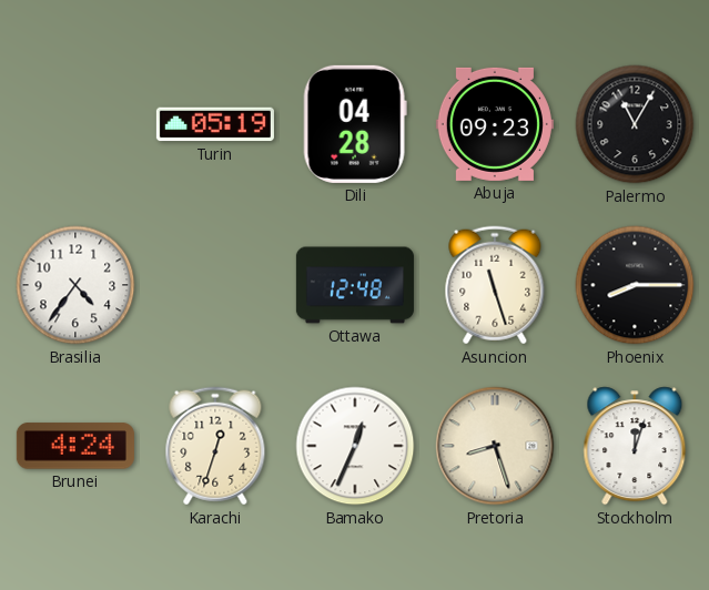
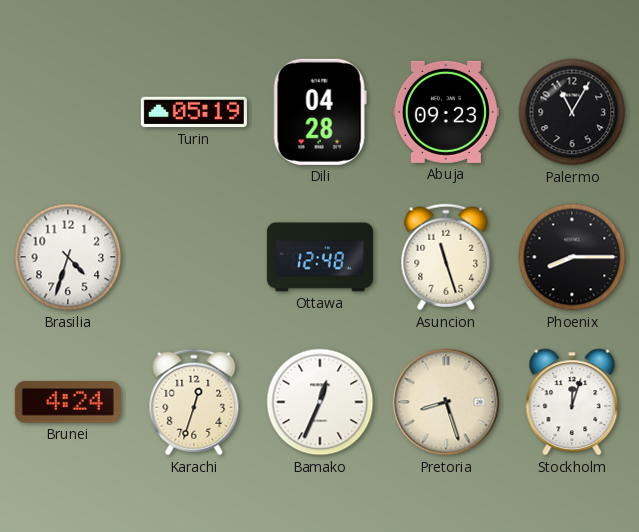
Brasilia: 4:36 -> 4:33 (68, 257)
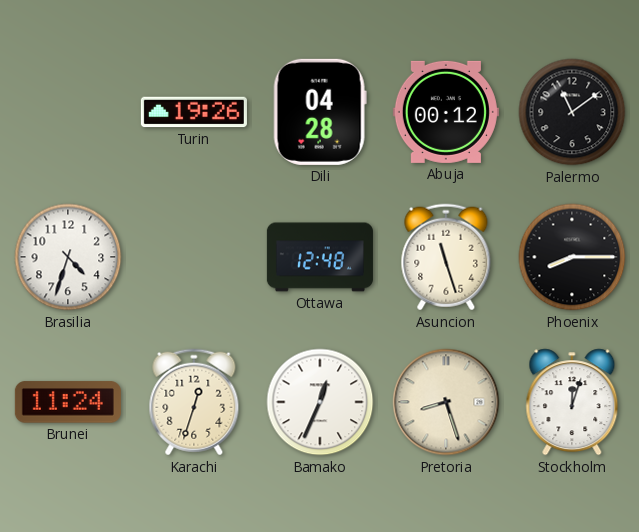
Turin: 05:19 -> 19:26 (194, 112)
Abuja: 09:23 -> 00:12 (446, 112)
Palermo: 11:05 -> 11:09 (572, 112)
Brunei: 4:24 -> 11:24 (68, 402)
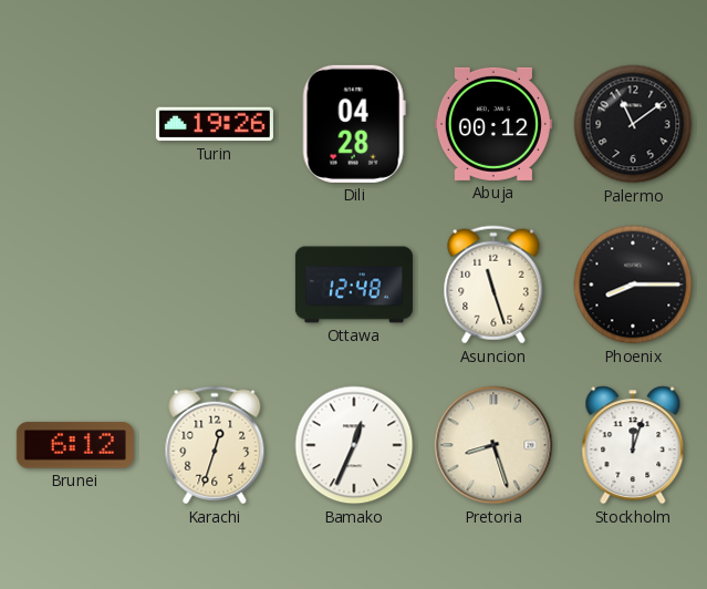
Brasilia: 4:33 -> none (68, 257)
Brunei: 11:24 -> 6:12 (75, 445)
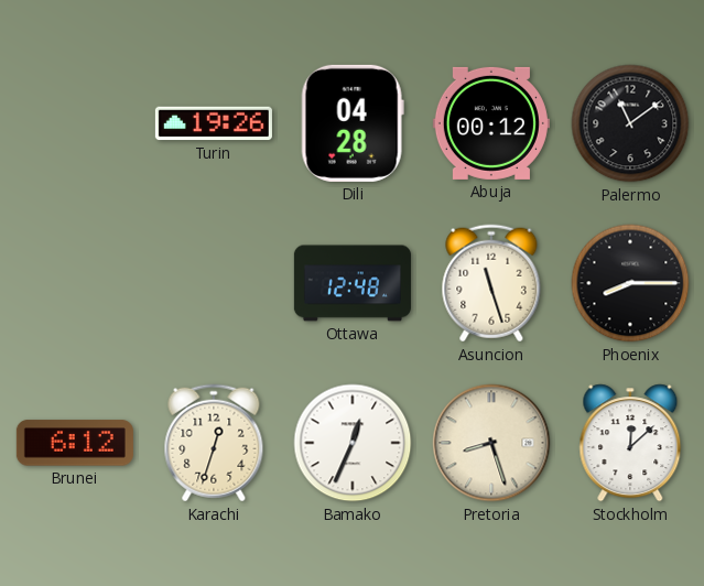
Stockholm: 12:03 -> 12:08 (630, 443)
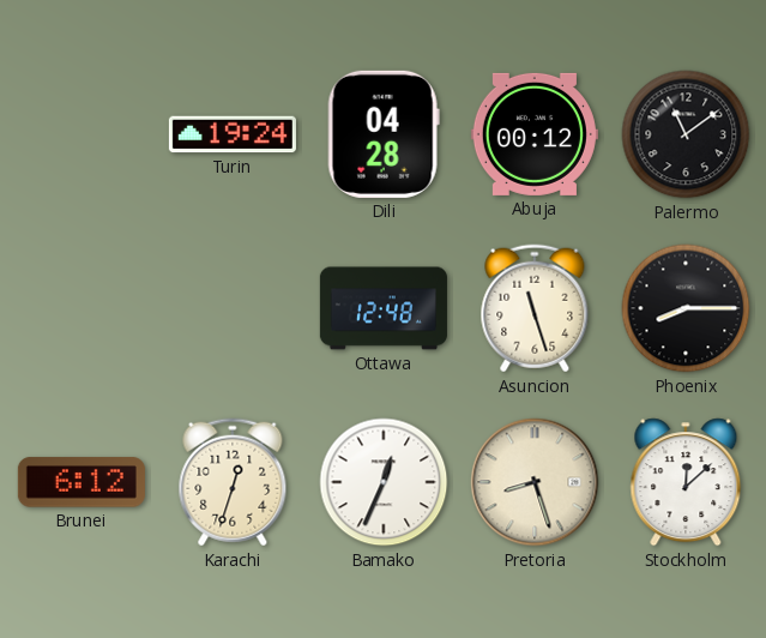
Turin: 19:26 -> 19:24 (233, 134)
